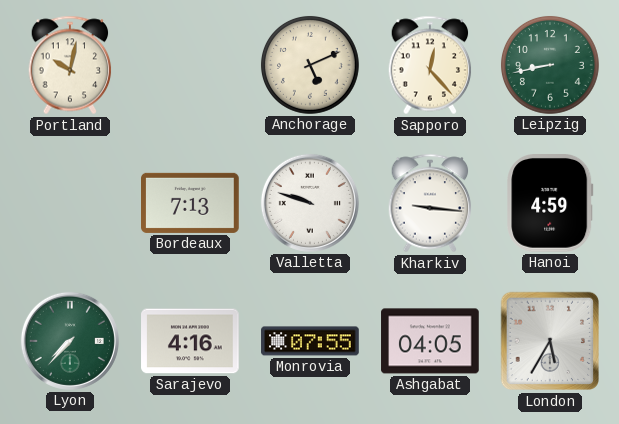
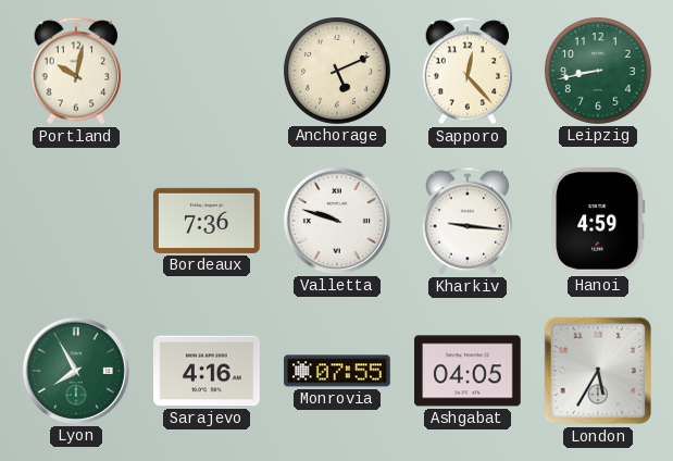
Bordeaux: 7:13 -> 7:36 (208, 221)
Lyon: 7:37 -> 7:55 (76, 371)
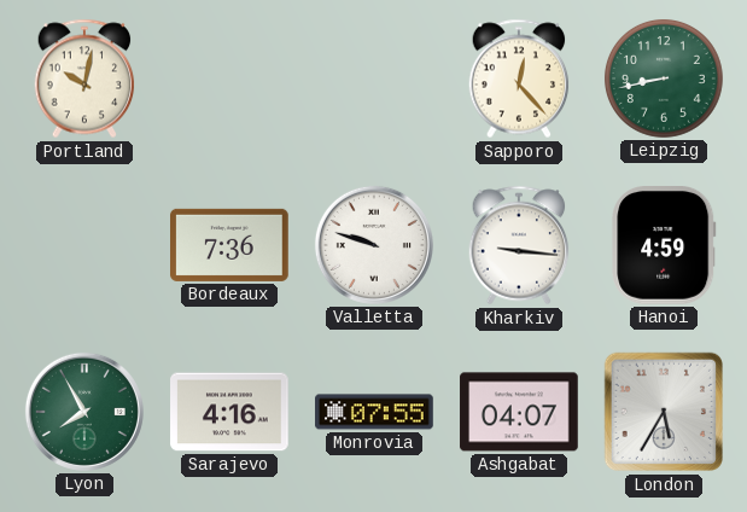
Anchorage: 5:11 -> none (337, 71)
Ashgabat: 04:05 -> 04:07 (519, 412)
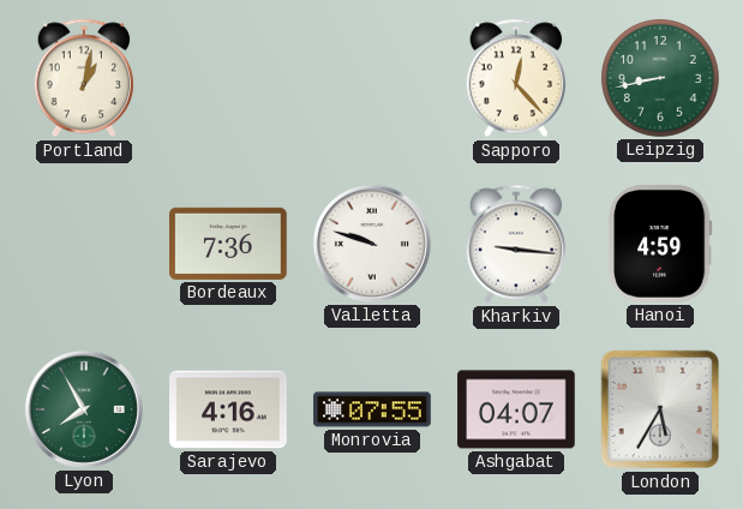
Portland: 10:02 -> 1:02 (84, 78)
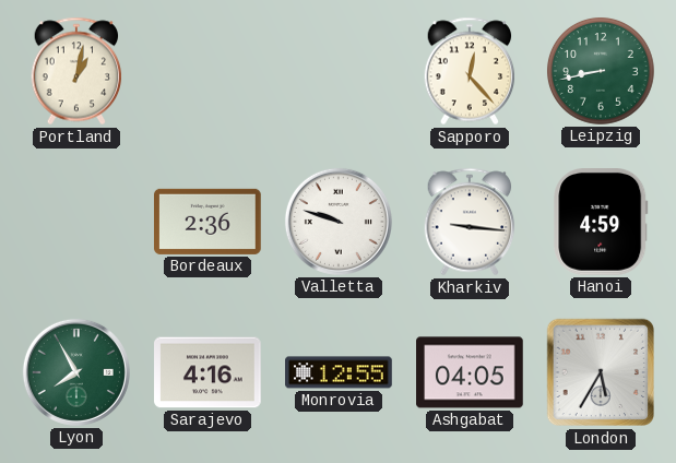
Bordeaux: 7:36 -> 2:36 (209, 222)
Monrovia: 07:55 -> 12:55 (339, 372)
Ashgabat: 04:07 -> 04:05 (470, 372)
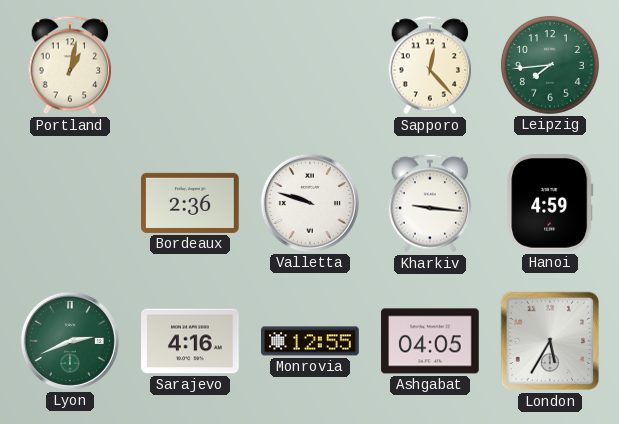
Leipzig: 8:43 -> 7:44 (550, 65)
Lyon: 7:55 -> 2:41 (70, 341)
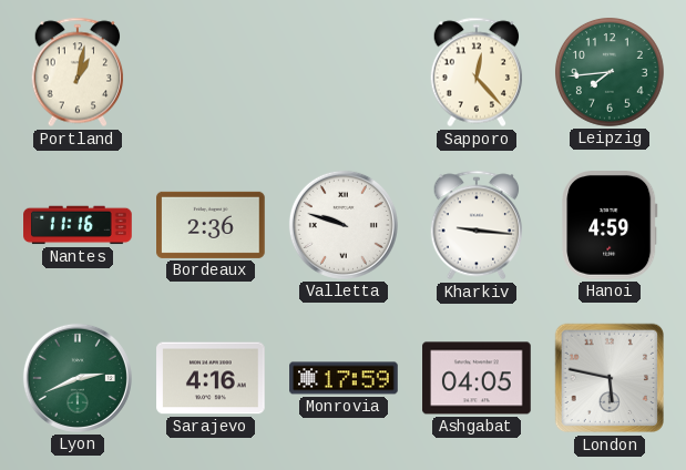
Nantes: none -> 11:16 (78, 225)
Monrovia: 12:55 -> 17:59 (344, 378)
London: 5:35 -> 5:47 (610, 378)
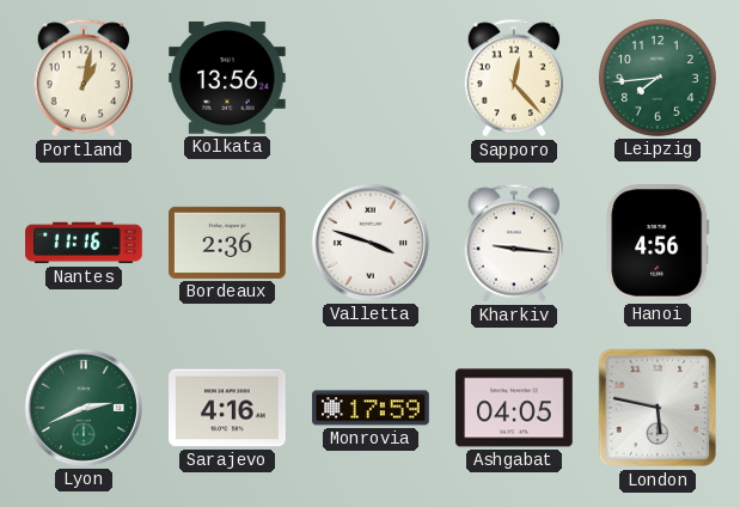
Kolkata: none -> 13:56 (228, 79)
Valletta: 9:48 -> 3:48 (371, 243)
Hanoi: 4:59 -> 4:56 (658, 244)
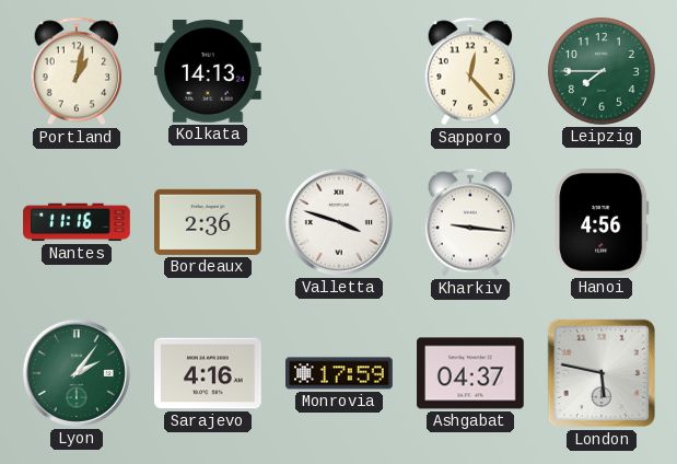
Kolkata: 13:56 -> 14:13 (209, 72)
Leipzig: 7:44 -> 7:45 (602, 71)
Lyon: 2:41 -> 2:06 (77, 373)
Ashgabat: 04:05 -> 04:37 (470, 373)
